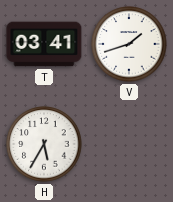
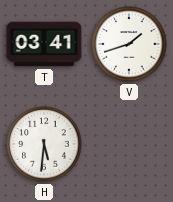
H: 5:35 -> 5:31 (44, 144)
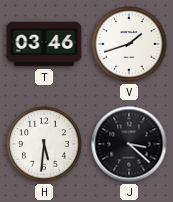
T: 03:41 -> 03:46 (44, 44)
J: none -> 3:22 (129, 144)
